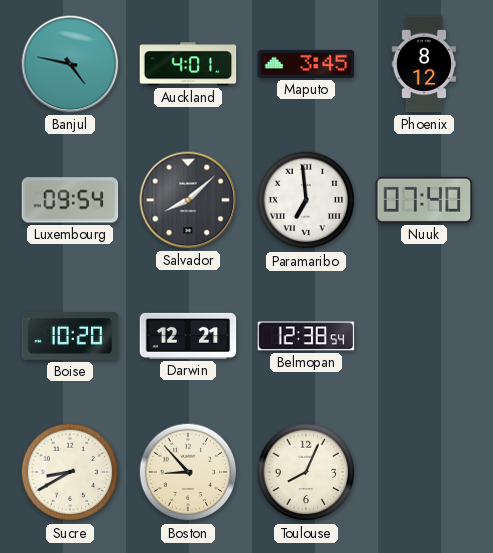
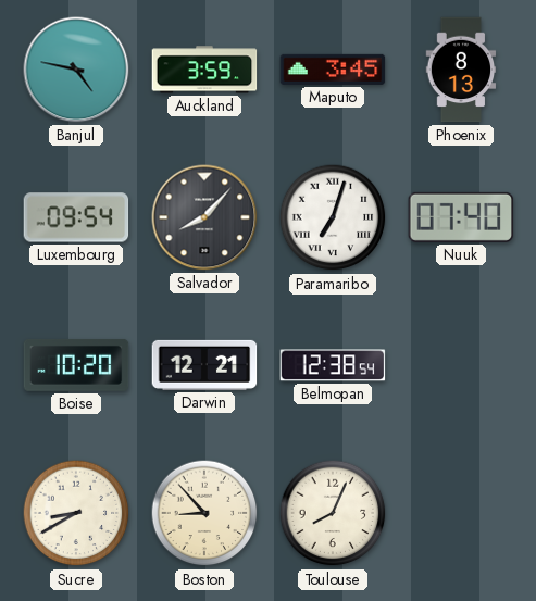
Auckland: 4:01 -> 3:59 (204, 70)
Phoenix: 8:12 -> 8:13 (461, 70)
Salvador: 8:08 -> 8:07 (204, 217)
Paramaribo: 6:59 -> 7:03 (333, 217)
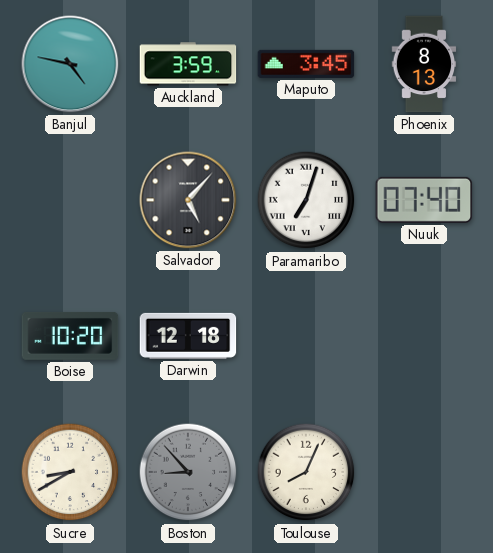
Luxembourg: 09:54 -> none (76, 217)
Salvador: 8:07 -> 5:07 (188, 200)
Darwin: 12:21 -> 12:18 (188, 336)
Belmopan: 12:38 -> none (333, 365)
Boston dial: cream -> grey (188, 472)
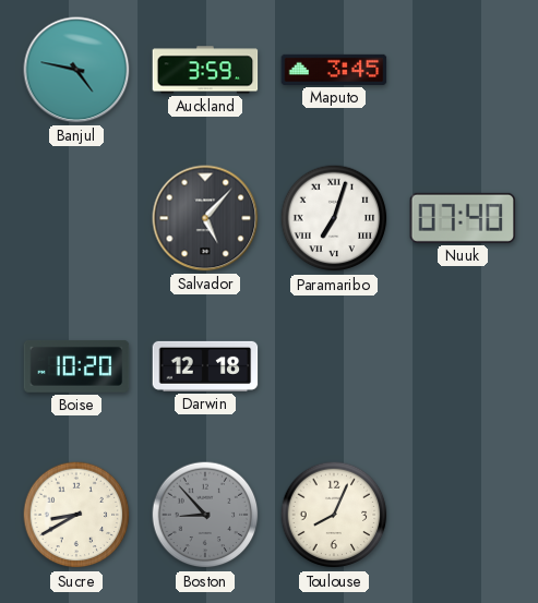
Phoenix: 8:13 -> none (424, 64)
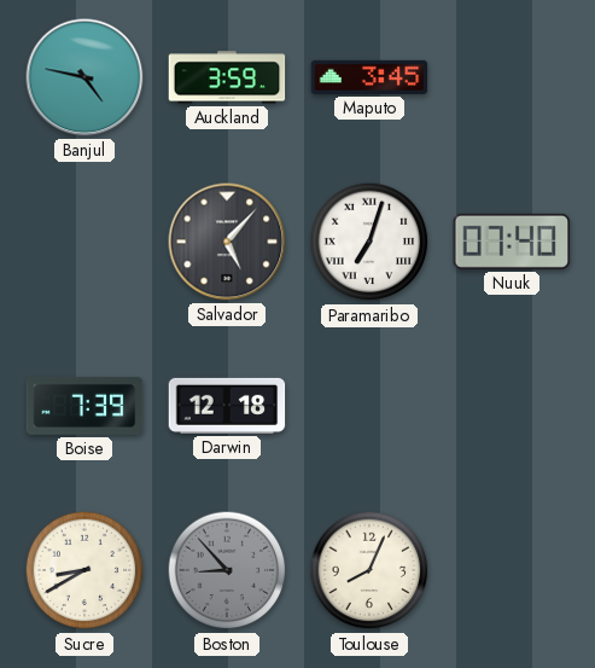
Boise: 10:20 -> 7:39 (84, 406)
